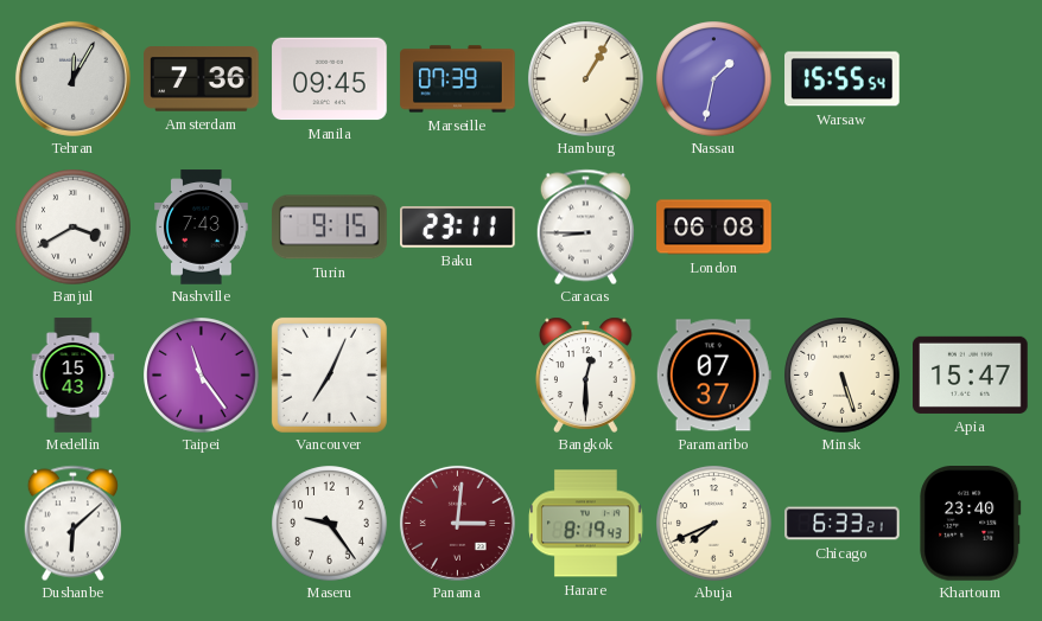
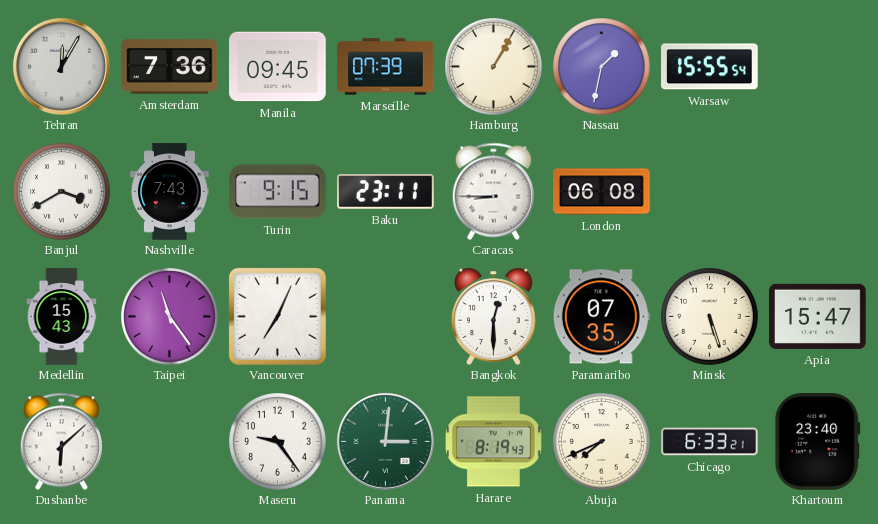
Paramaribo: 07:37 -> 07:35 (601, 317)
Panama dial: burgundy -> green (385, 441)
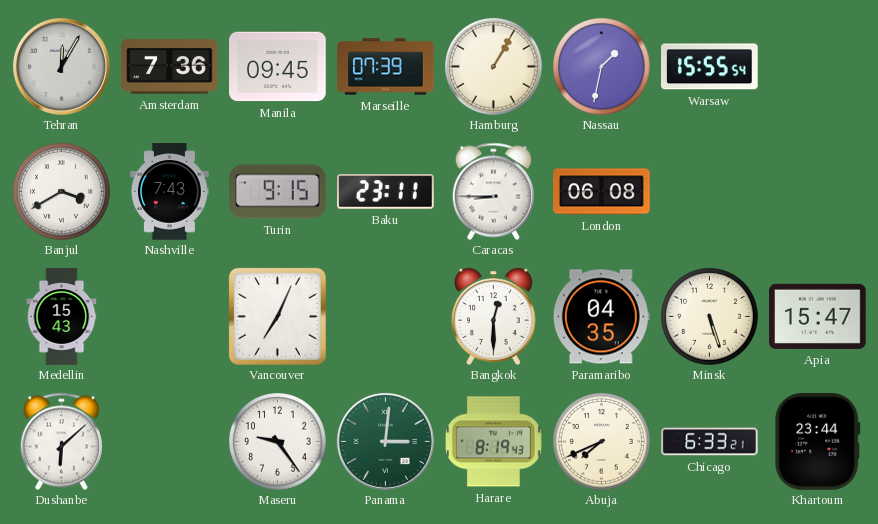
Taipei: 11:24 -> none (170, 317)
Paramaribo: 07:35 -> 04:35 (601, 317)
Khartoum: 23:40 -> 23:44 (818, 442)
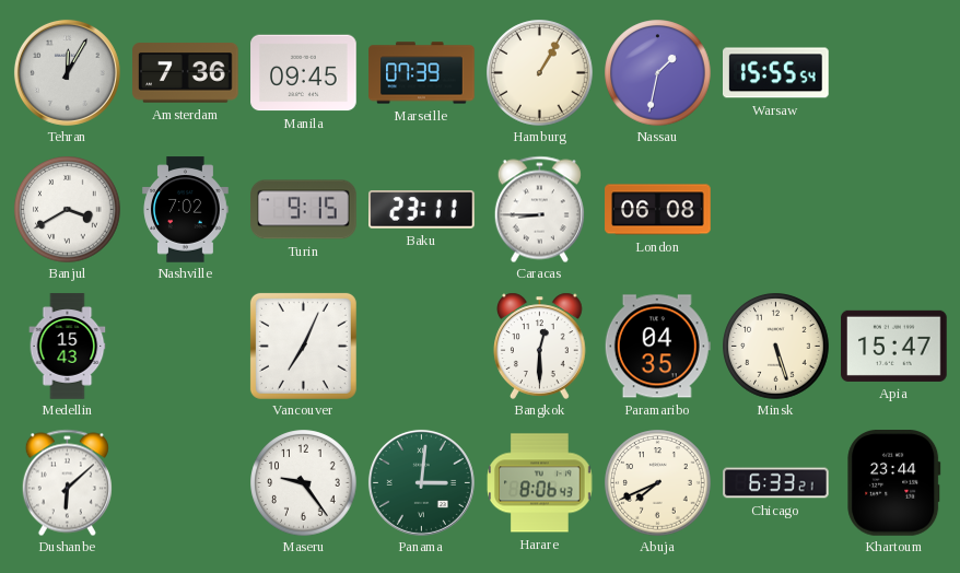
Nashville: 7:43 -> 7:02 (186, 210)
Harare: 8:19 -> 8:06 (540, 483)
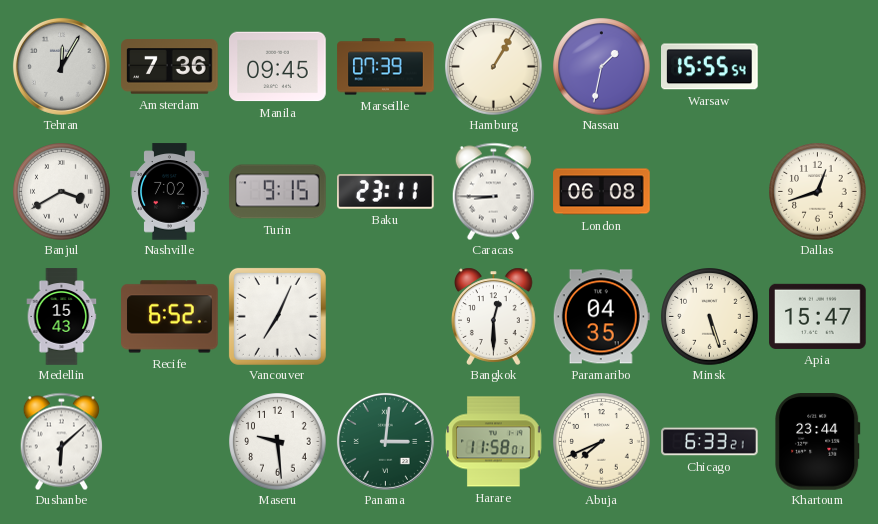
Dallas: none -> 12:42 (818, 192)
Recife: none -> 6:52 (170, 317)
Maseru: 9:24 -> 9:29 (278, 442)
Harare: 8:06 -> 11:58 (494, 442)
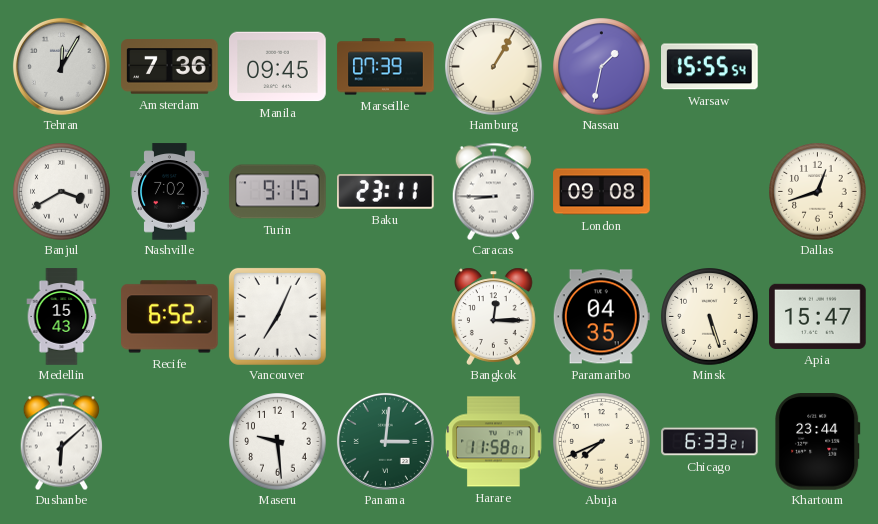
London: 06:08 -> 09:08 (602, 192)
Bangkok: 12:30 -> 12:15 (494, 316)
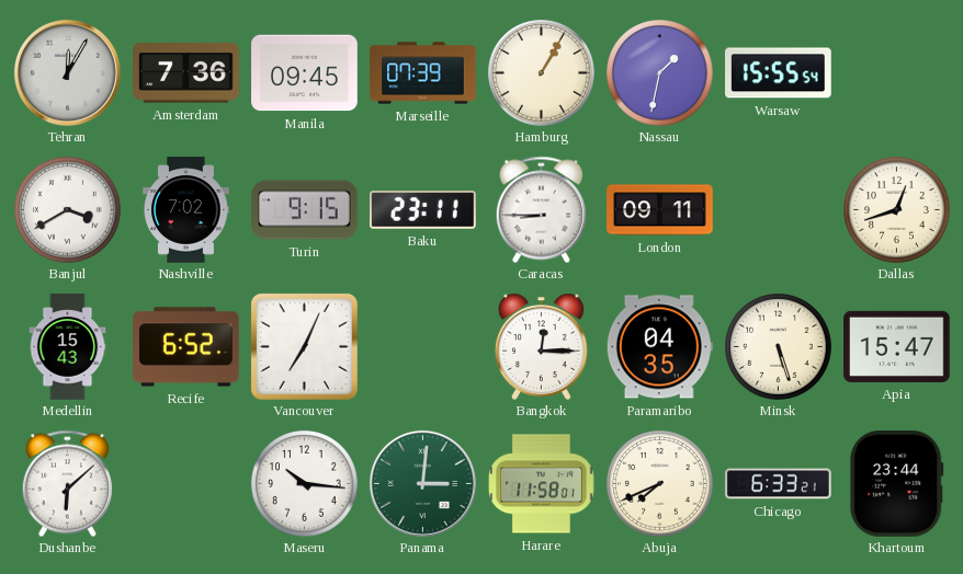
London: 09:08 -> 09:11 (660, 210)
Maseru: 9:29 -> 10:16 (305, 484)
